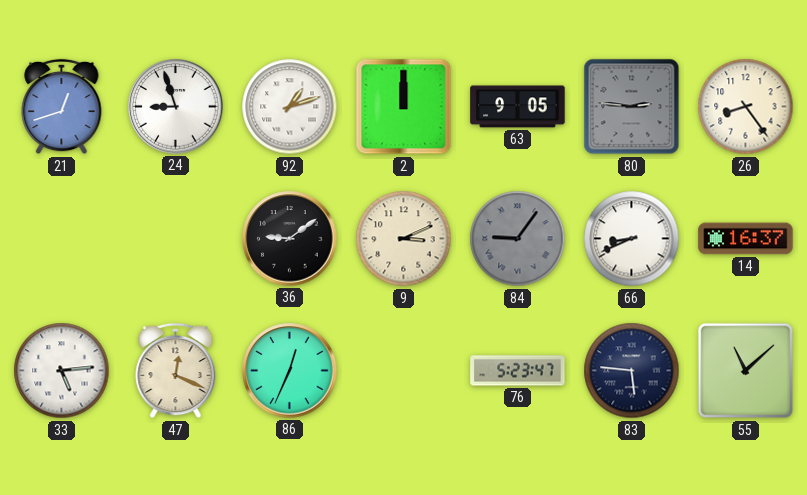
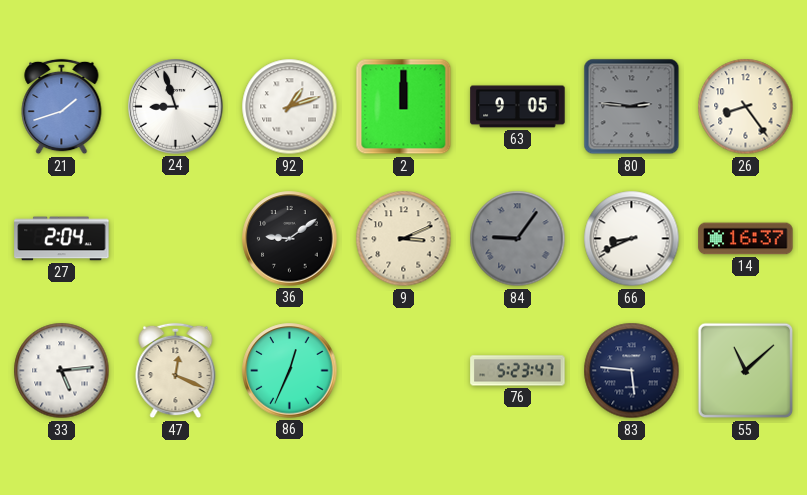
21: 12:42 -> 1:42 (62, 107)
27: none -> 2:04 (62, 239)
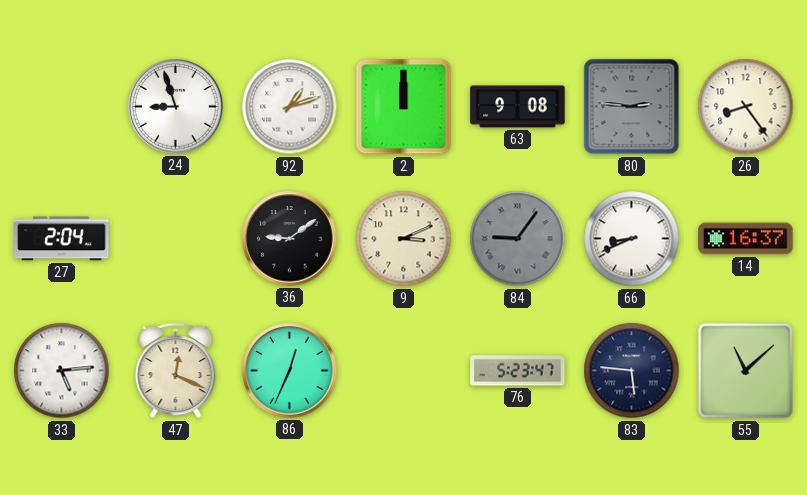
21: 1:42 -> none (62, 107)
63: 9:05 -> 9:08 (518, 107)
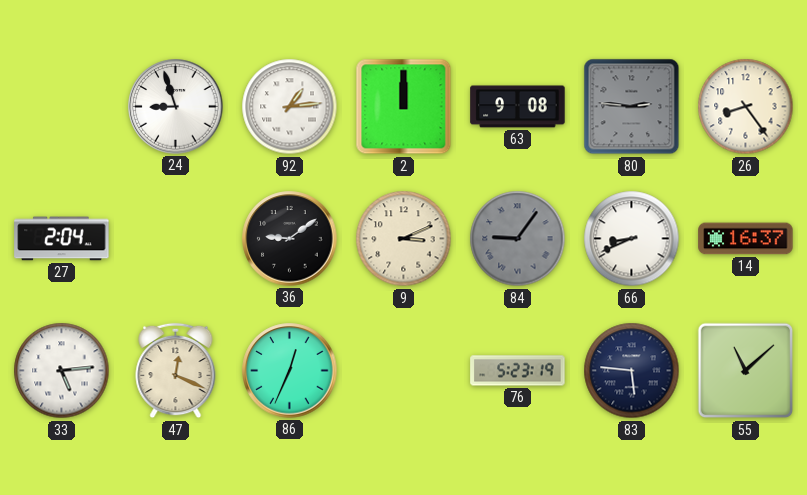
92: 1:12 -> 1:14 (290, 107)
76: 5:23:47 -> 5:23:19 (518, 371)
